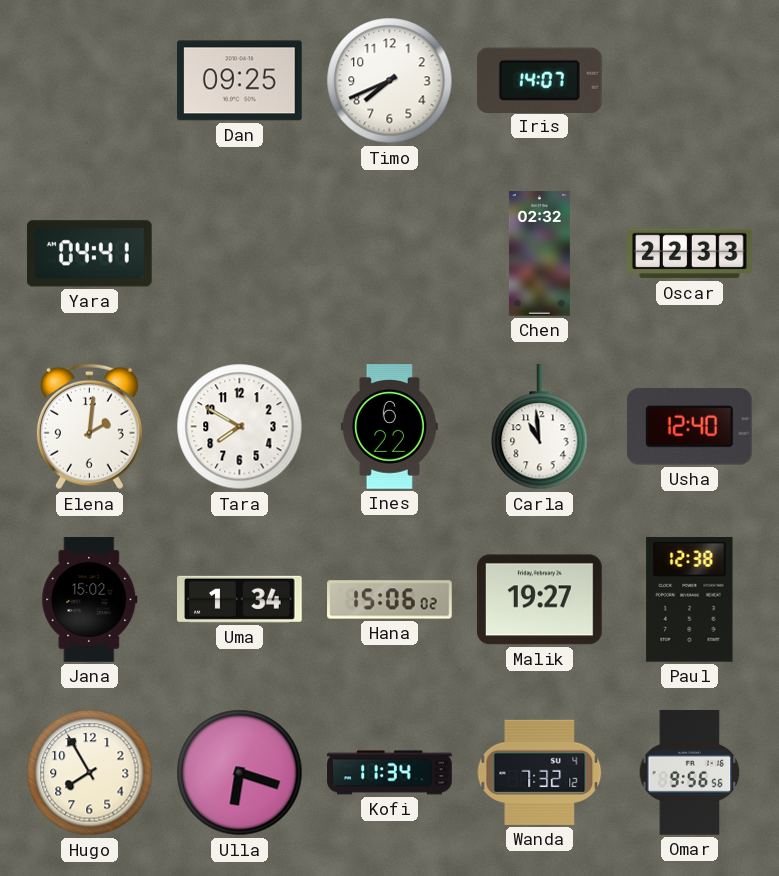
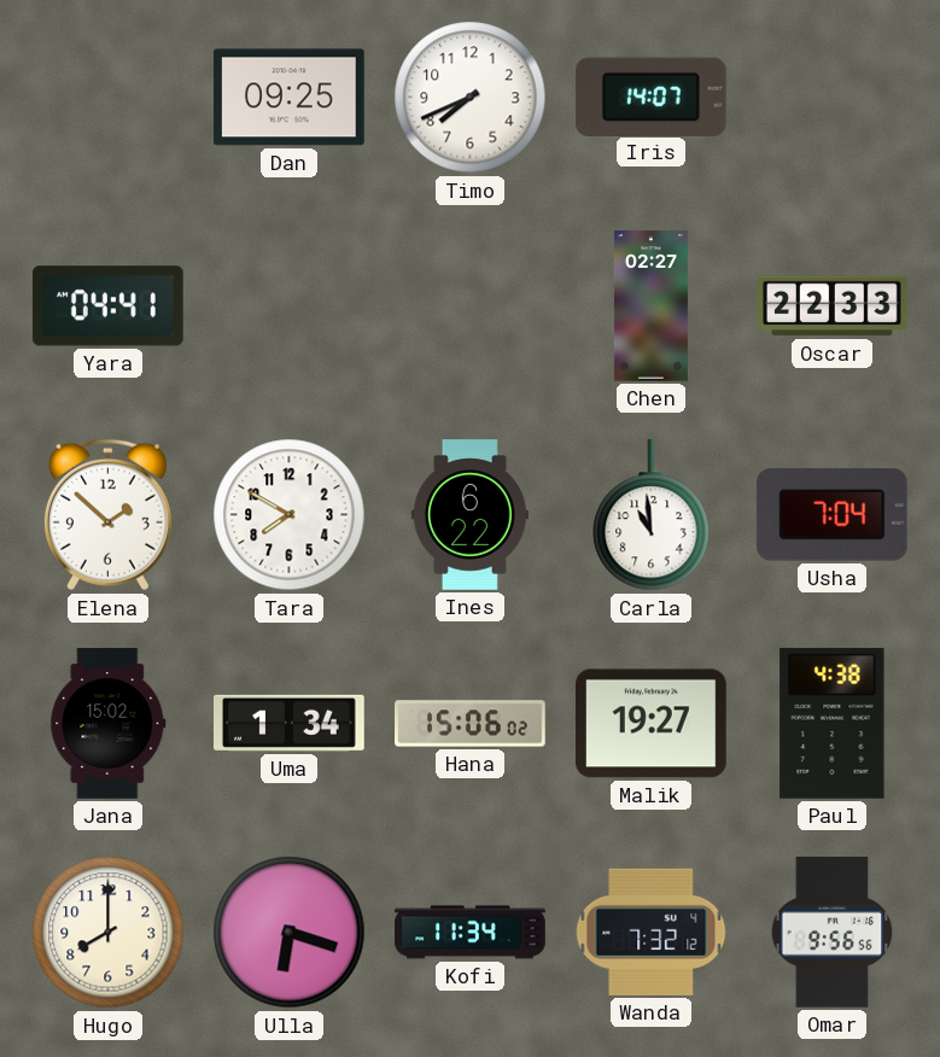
Chen: 02:32 -> 02:27 (650, 306)
Elena: 2:01 -> 1:52 (107, 515)
Usha: 12:40 -> 7:04 (831, 515)
Paul: 12:38 -> 4:38 (833, 723)
Hugo: 7:55 -> 8:00 (109, 933)
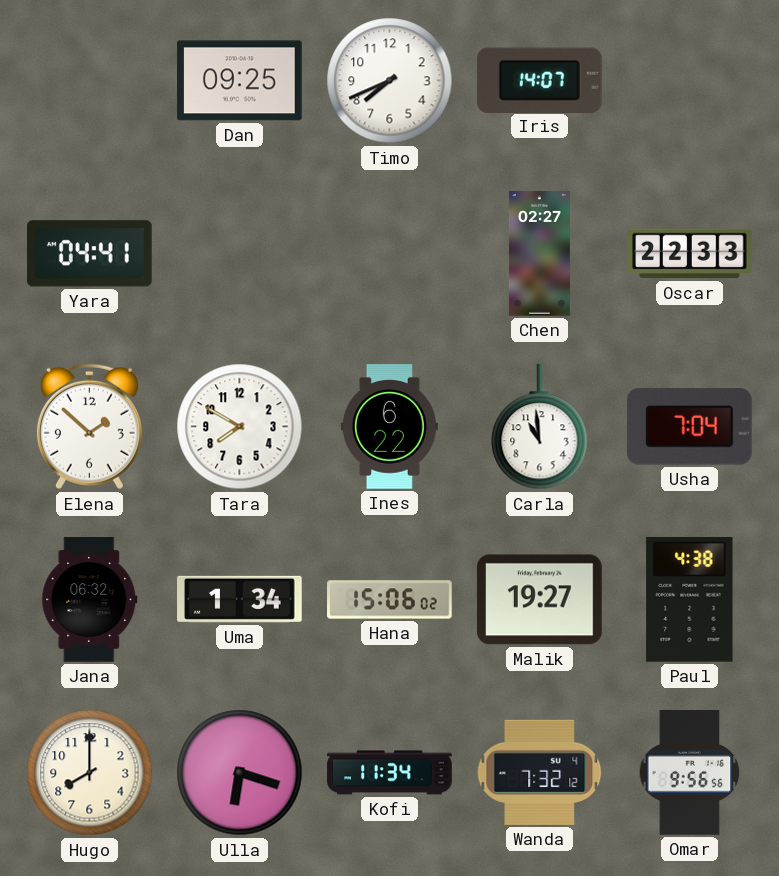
Jana: 15:02 -> 06:32 (90, 600)
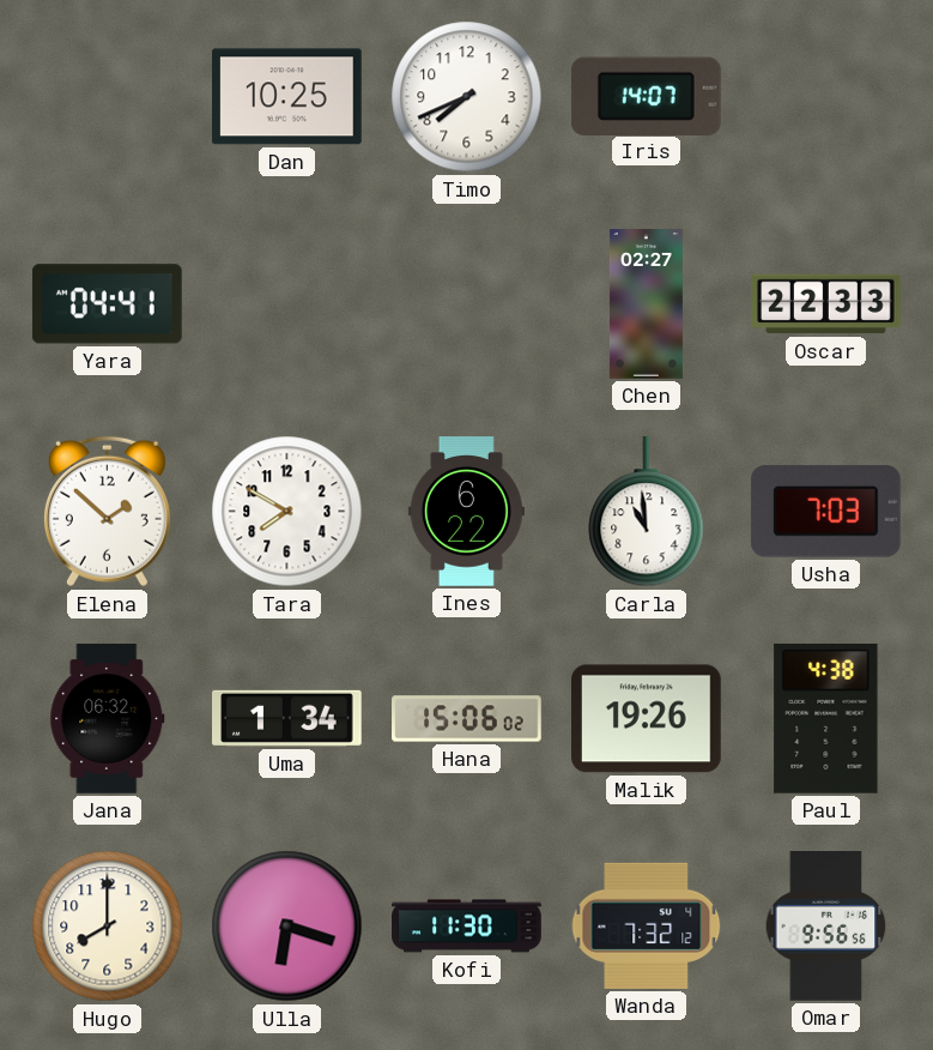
Dan: 09:25 -> 10:25 (287, 97)
Usha: 7:04 -> 7:03 (825, 512)
Malik: 19:27 -> 19:26 (647, 719)
Kofi: 11:34 -> 11:30 (467, 927)
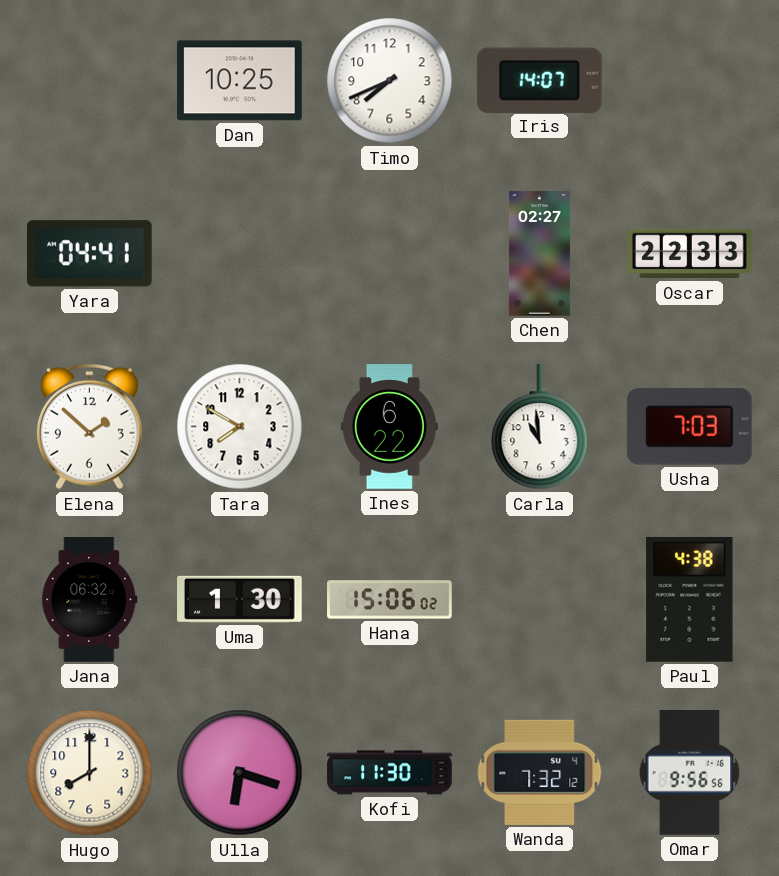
Uma: 1:34 -> 1:30 (240, 599)
Malik: 19:26 -> none (647, 719)
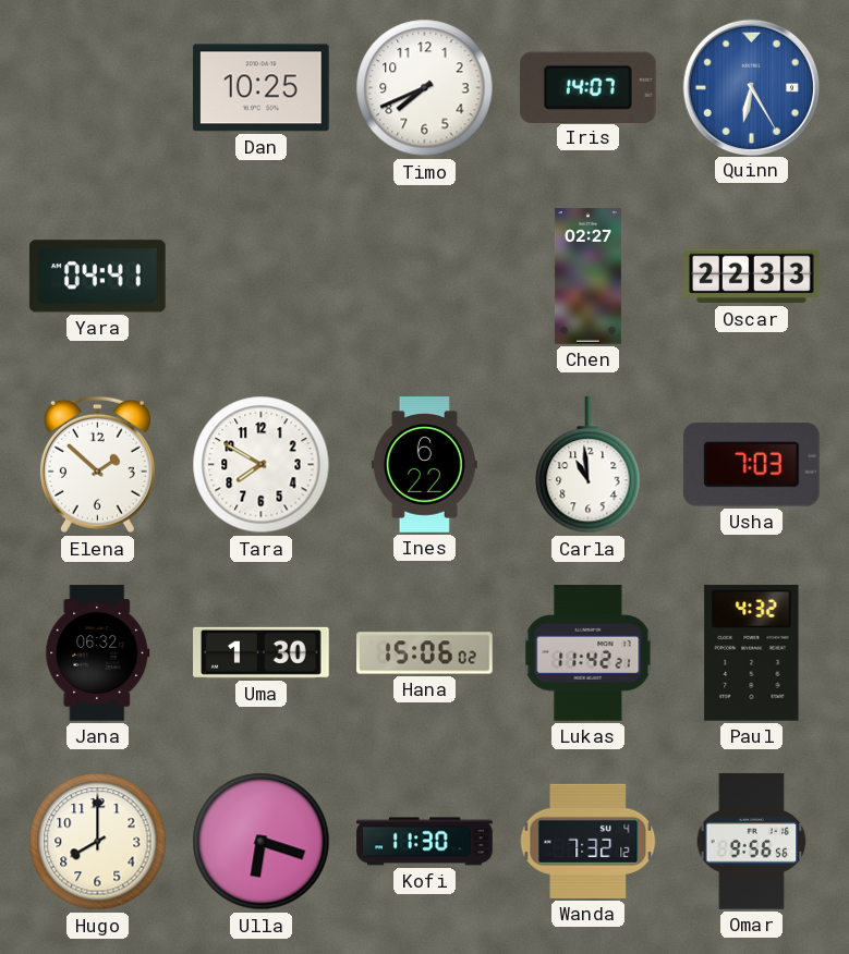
Quinn: none -> 6:25 (751, 87)
Lukas: none -> 11:42 (589, 653)
Paul: 4:38 -> 4:32 (752, 652)
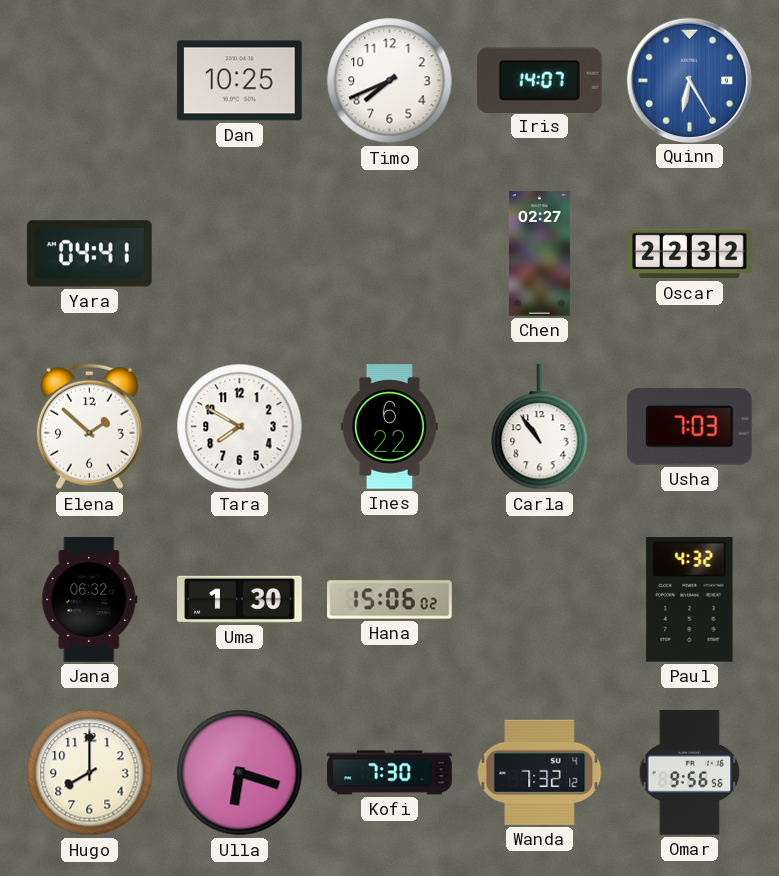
Oscar: 22:33 -> 22:32 (690, 254)
Carla: 10:59 -> 10:54 (540, 428)
Lukas: 11:42 -> none (589, 653)
Kofi: 11:30 -> 7:30 (390, 773)
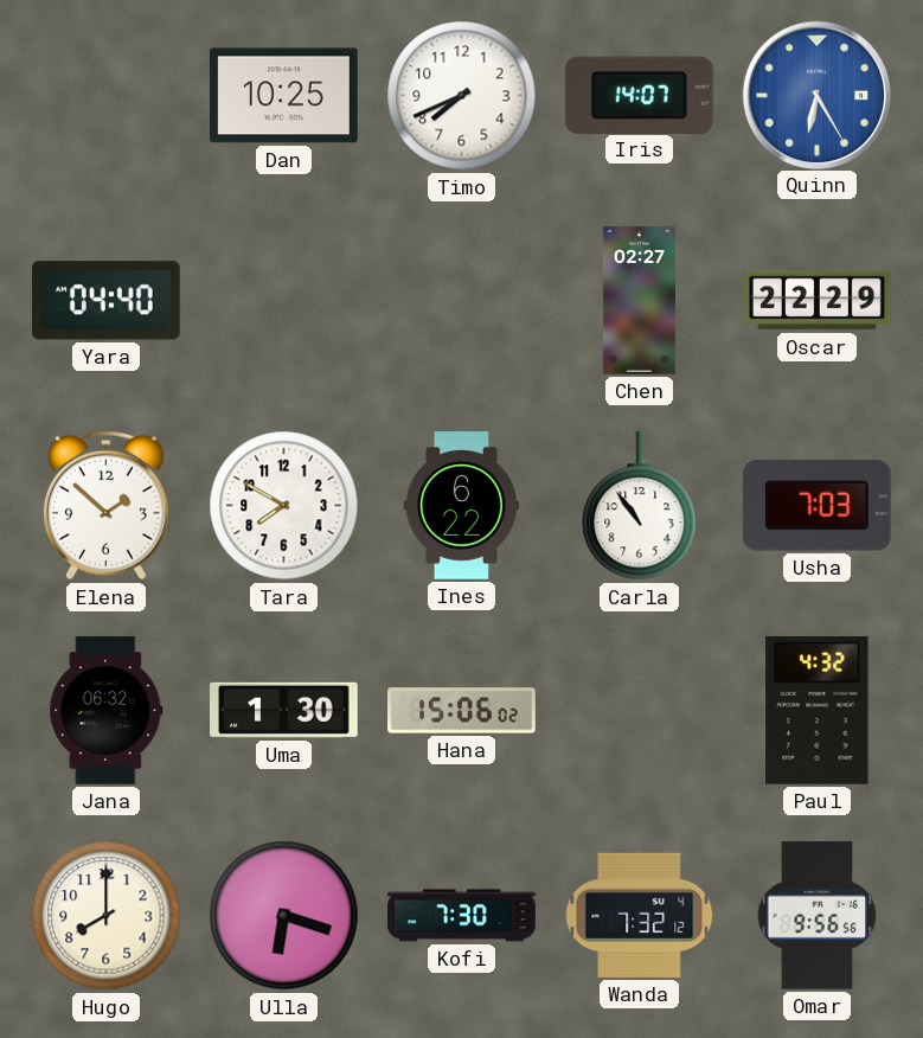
Yara: 04:41 -> 04:40 (105, 301)
Oscar: 22:32 -> 22:29 (818, 301)
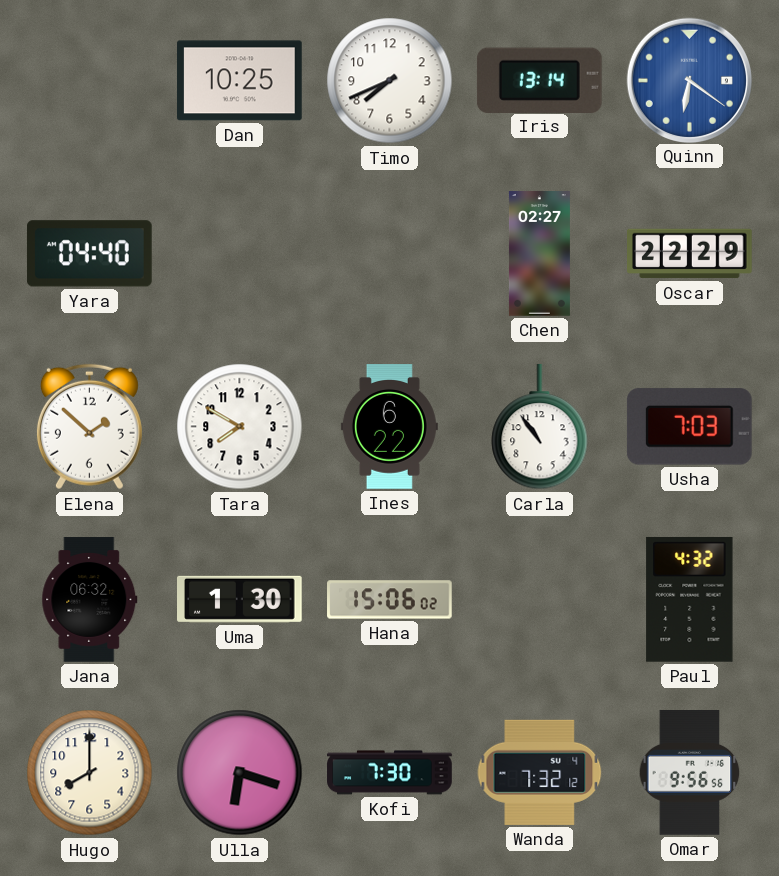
Iris: 14:07 -> 13:14 (539, 80)
Quinn: 6:25 -> 6:21 (689, 80)
